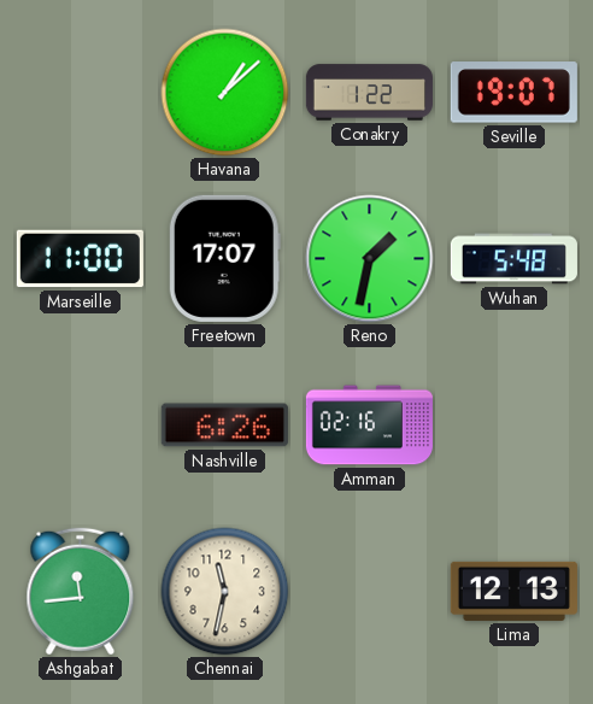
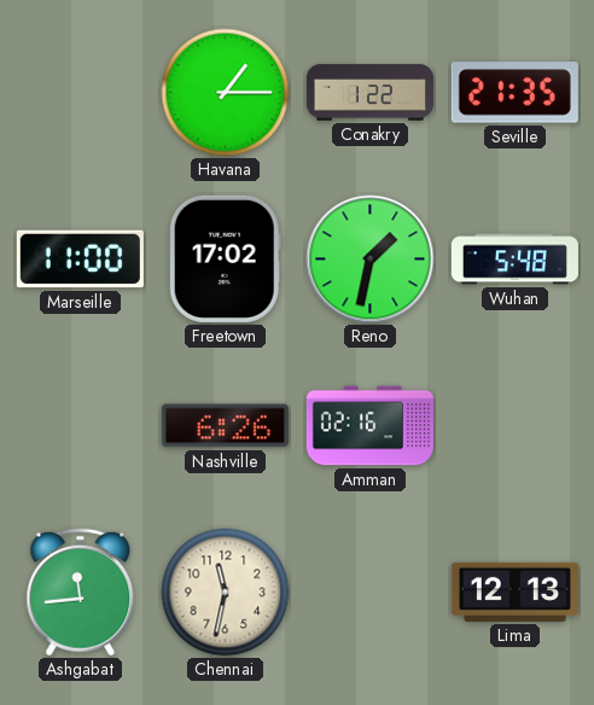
Havana: 1:08 -> 1:15 (226, 93)
Seville: 19:07 -> 21:35 (514, 93)
Freetown: 17:07 -> 17:02 (225, 258)
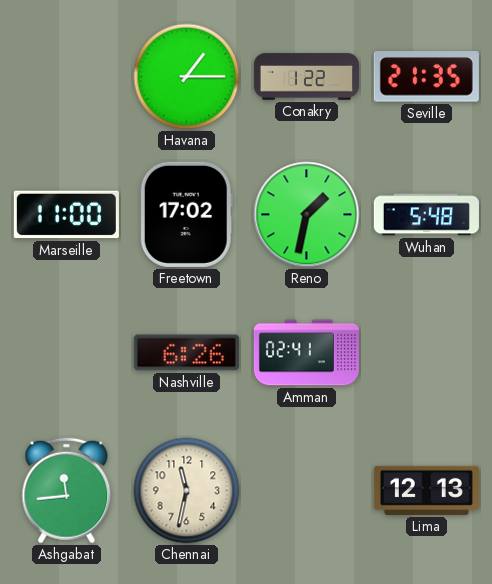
Amman: 02:16 -> 02:41 (306, 353)
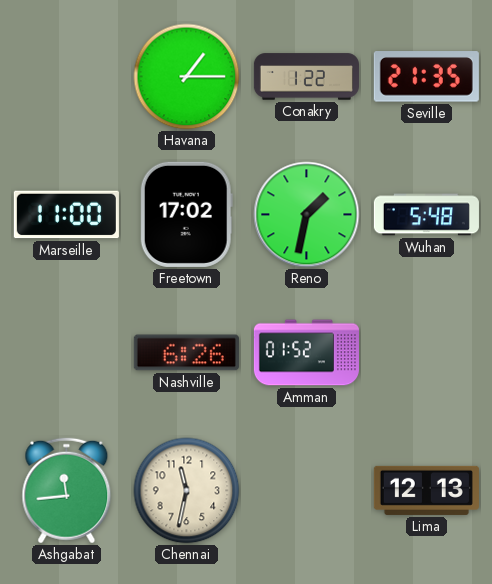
Amman: 02:41 -> 01:52 (306, 353)
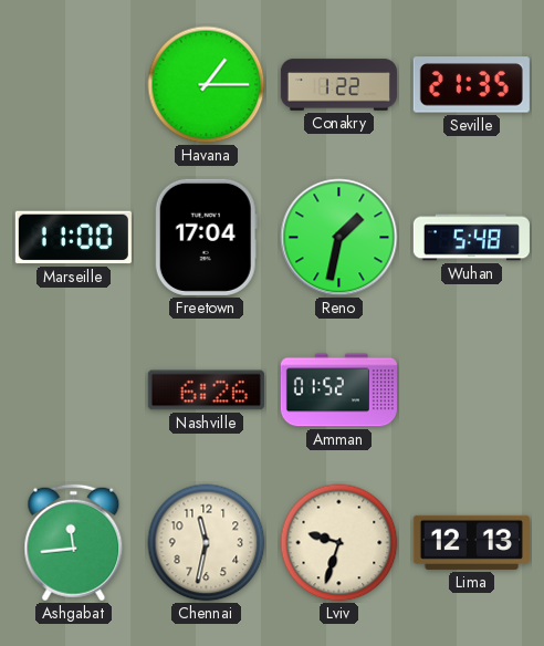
Freetown: 17:02 -> 17:04 (206, 237)
Lviv: none -> 9:33 (339, 543)
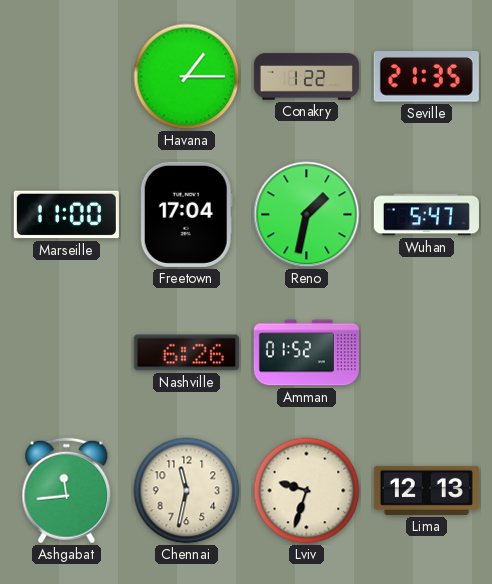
Wuhan: 5:48 -> 5:47 (426, 215)
